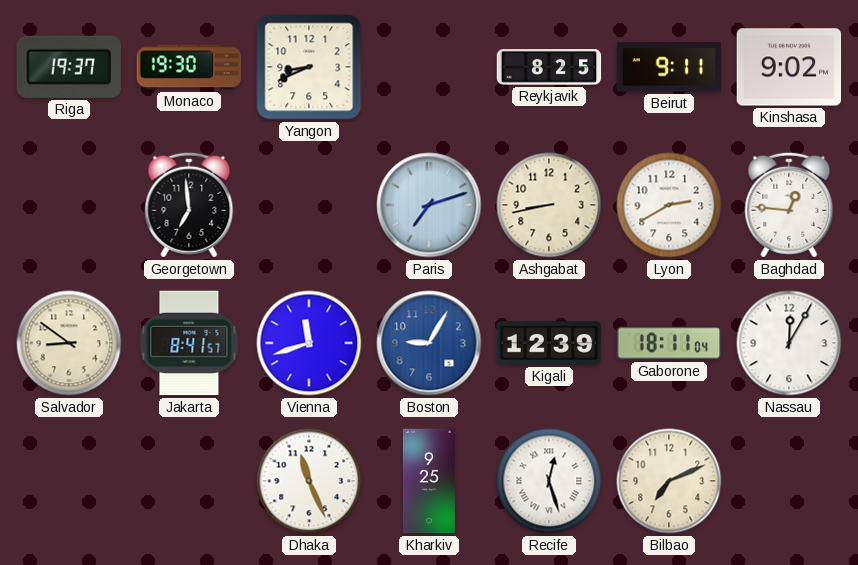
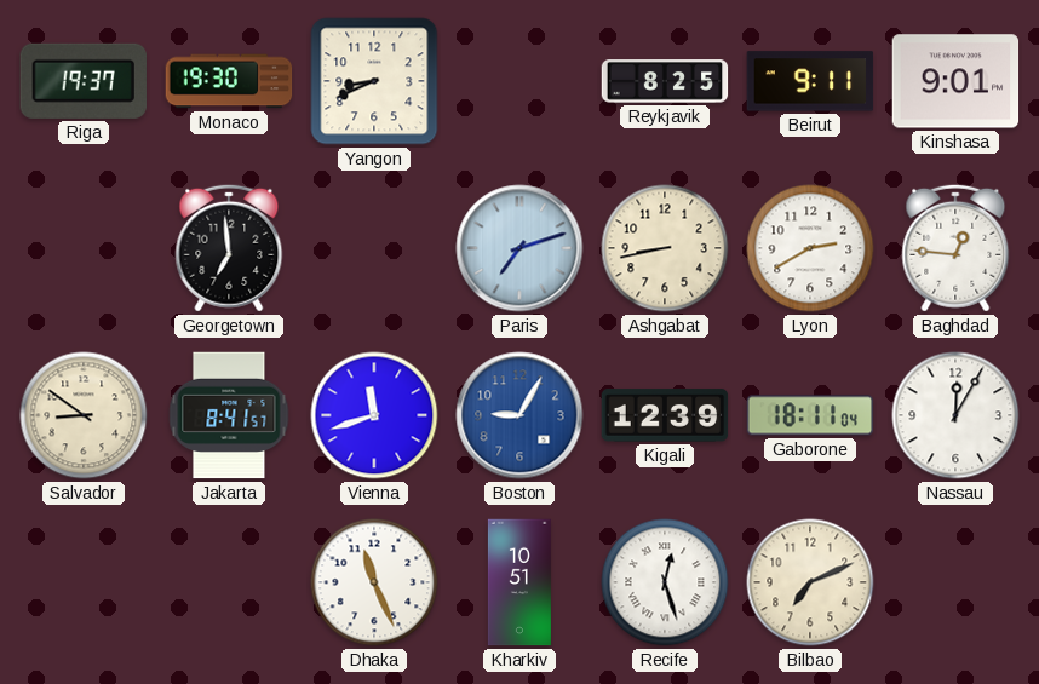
Kinshasa: 9:02 -> 9:01 (955, 81)
Kharkiv: 9:25 -> 10:51 (519, 582)
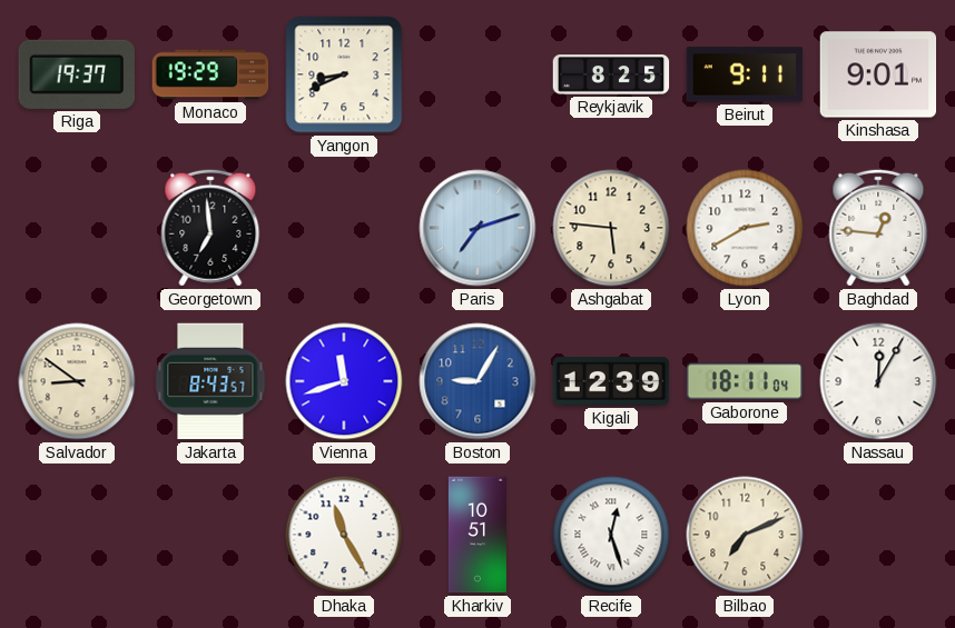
Monaco: 19:30 -> 19:29 (210, 74)
Ashgabat: 8:43 -> 5:46 (611, 228)
Jakarta: 8:41 -> 8:43 (210, 381)
Dhaka: 11:26 -> 11:25 (344, 535)
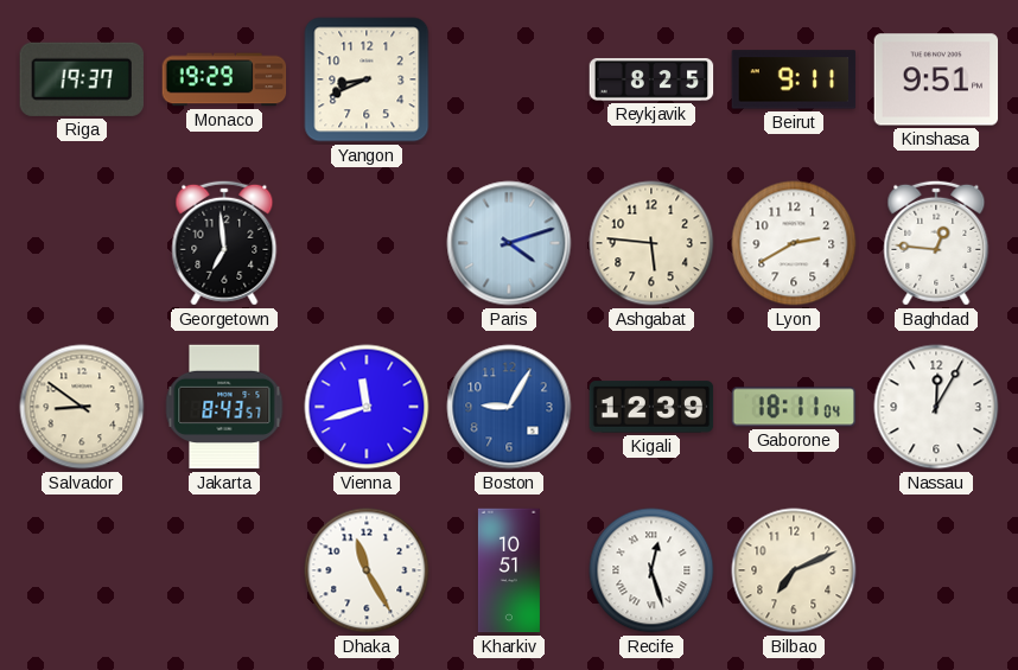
Kinshasa: 9:01 -> 9:51 (936, 79)
Paris: 7:12 -> 4:12 (509, 243)
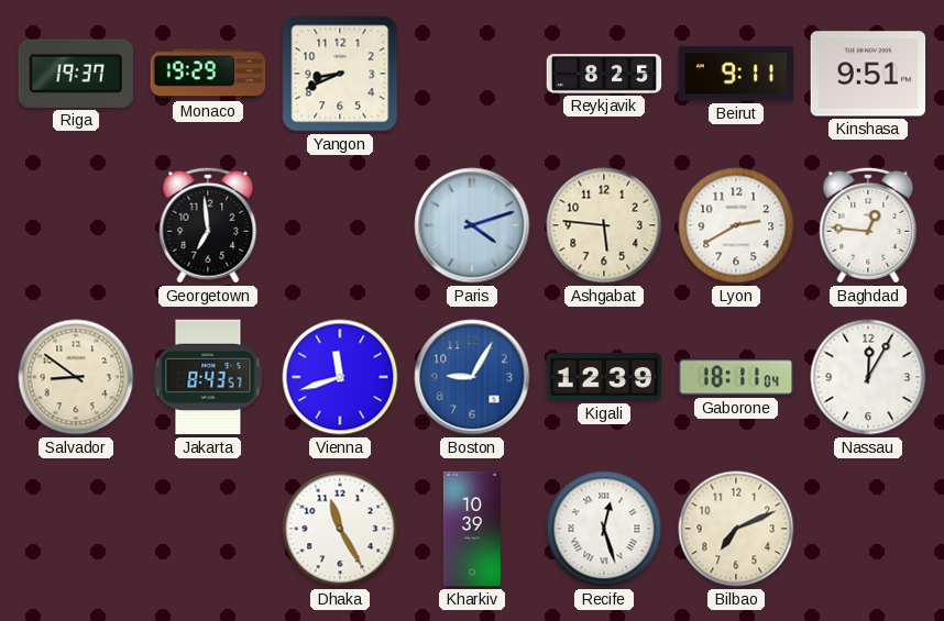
Kharkiv: 10:51 -> 10:39 (472, 529)
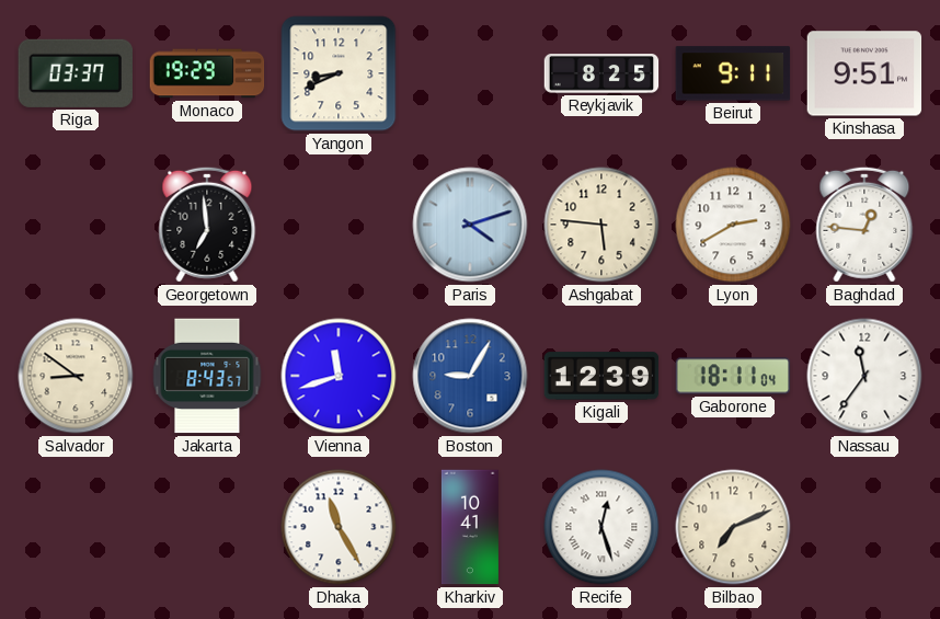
Riga: 19:37 -> 03:37 (76, 73)
Nassau: 12:05 -> 11:36 (864, 376)
Kharkiv: 10:39 -> 10:41 (470, 527)
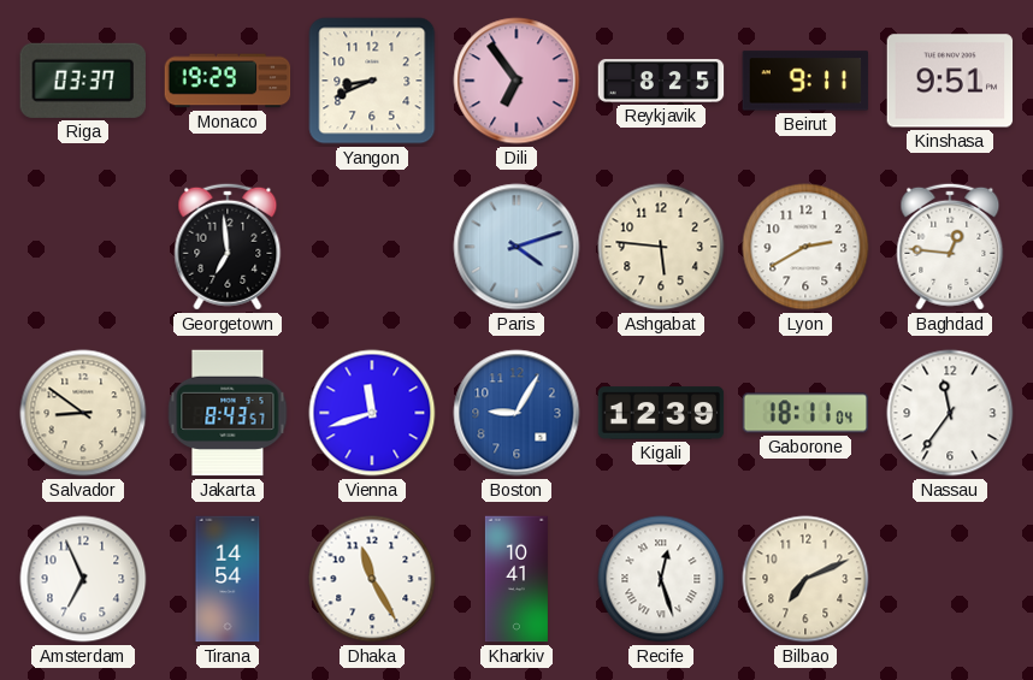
Dili: none -> 6:54 (516, 81)
Amsterdam: none -> 6:56 (83, 579)
Tirana: none -> 14:54 (228, 579)
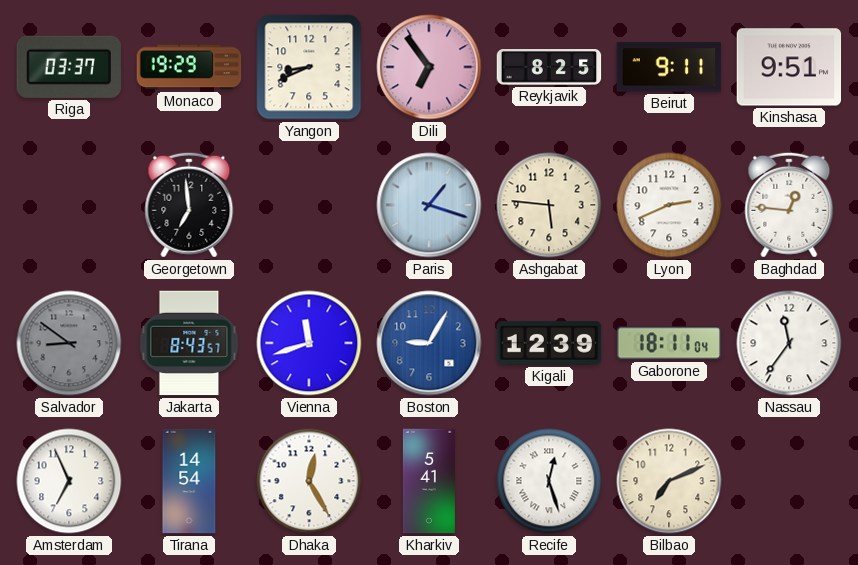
Paris: 4:12 -> 1:18 (429, 205)
Lyon: 2:40 -> 2:41 (669, 205)
Salvador dial: cream -> grey (69, 343)
Dhaka: 11:25 -> 12:25 (309, 481)
Kharkiv: 10:41 -> 5:41 (429, 481)
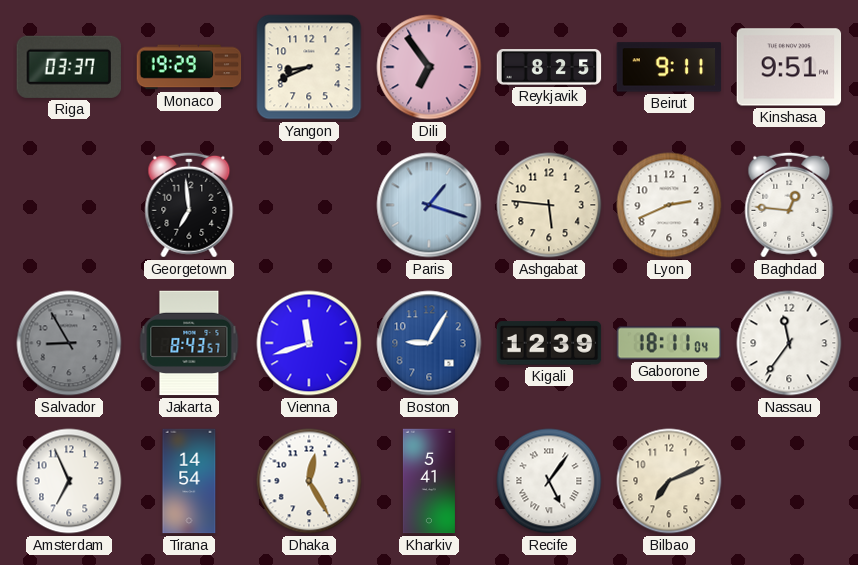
Salvador: 8:51 -> 8:55 (69, 343)
Recife: 12:27 -> 5:06 (549, 481)
